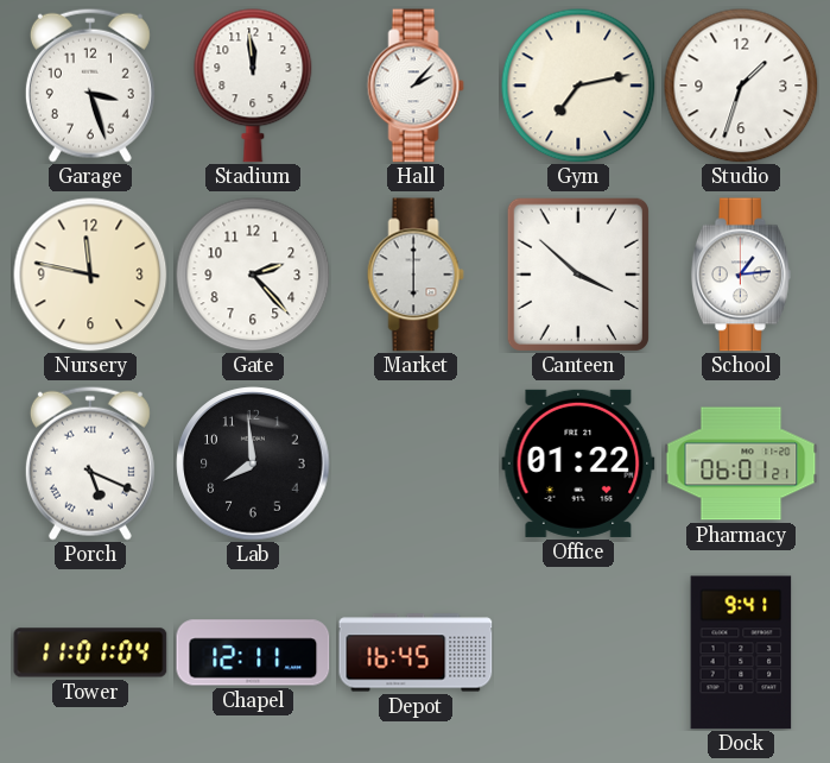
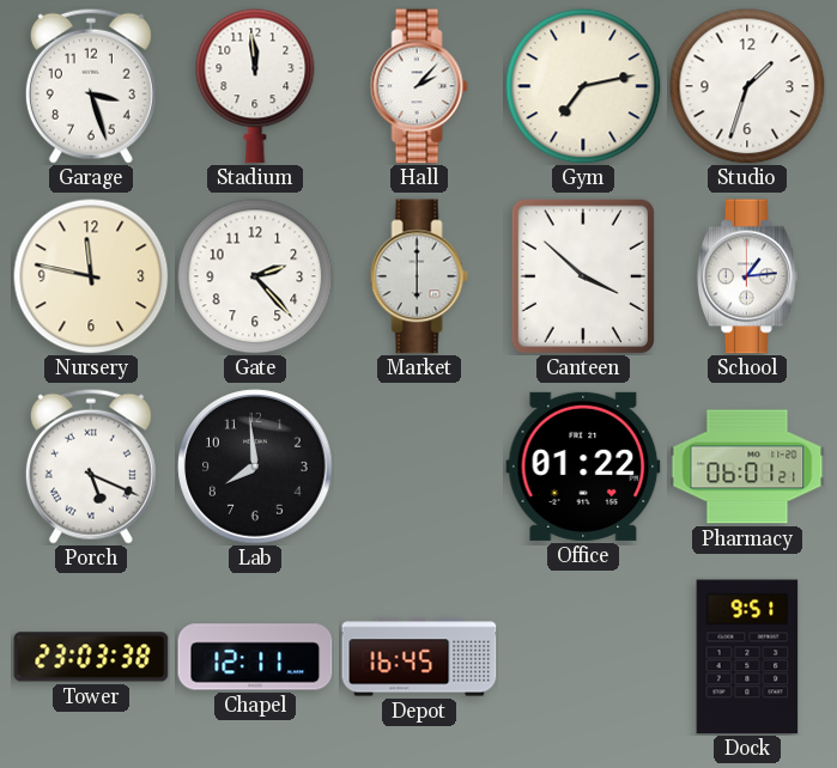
Tower: 11:01 -> 23:03 (91, 657)
Dock: 9:41 -> 9:51 (747, 657)
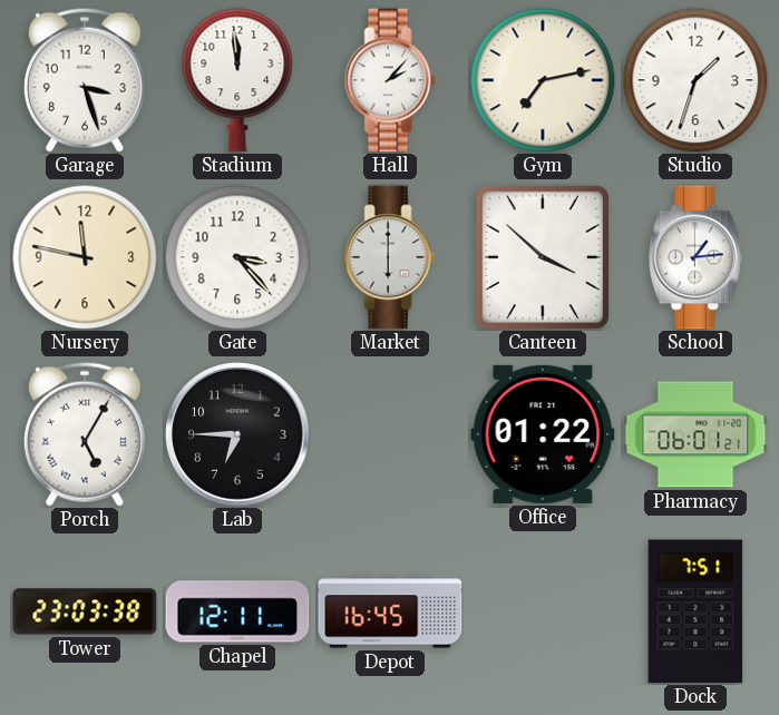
Gate: 2:23 -> 3:23 (237, 257)
Porch: 5:19 -> 5:05 (85, 434)
Lab: 7:59 -> 6:45 (237, 434)
Dock: 9:51 -> 7:51 (695, 611)
